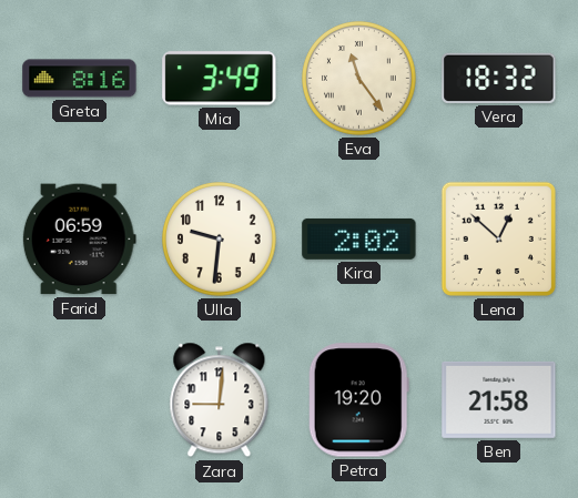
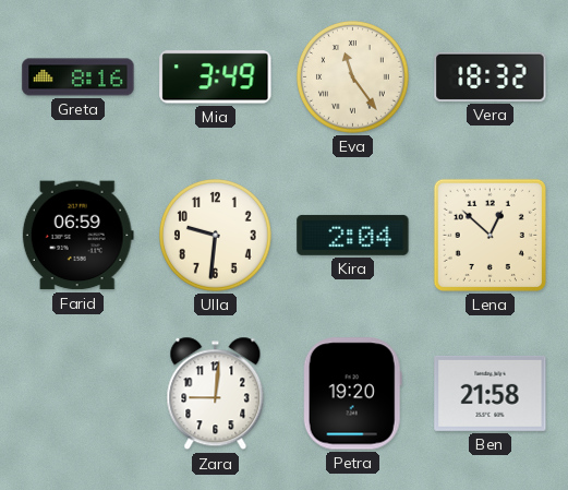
Kira: 2:02 -> 2:04 (353, 235)
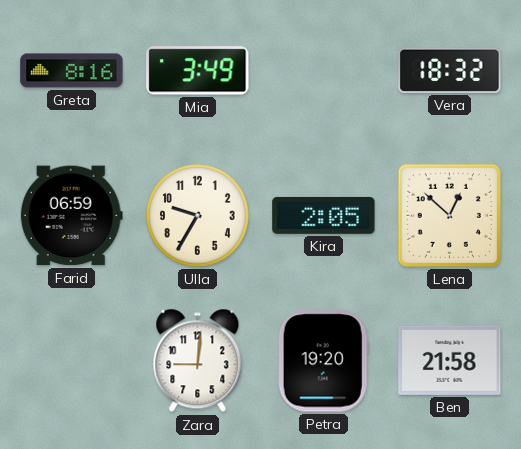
Eva: 11:24 -> none (353, 77)
Ulla: 9:31 -> 9:35 (198, 216)
Kira: 2:04 -> 2:05 (324, 215)
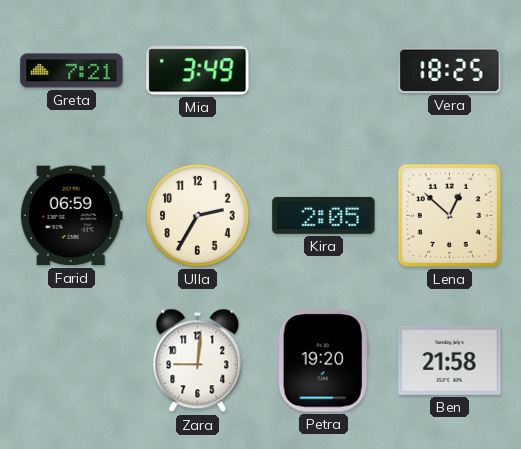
Greta: 8:16 -> 7:21 (72, 71)
Vera: 18:32 -> 18:25 (450, 70)
Ulla: 9:35 -> 2:35 (198, 216)
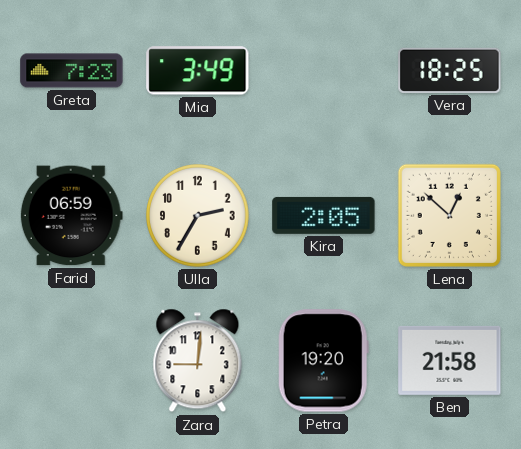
Greta: 7:21 -> 7:23 (72, 71)
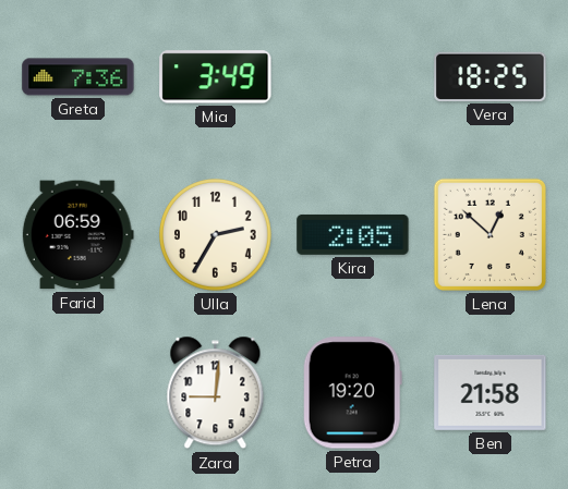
Greta: 7:23 -> 7:36 (78, 77)
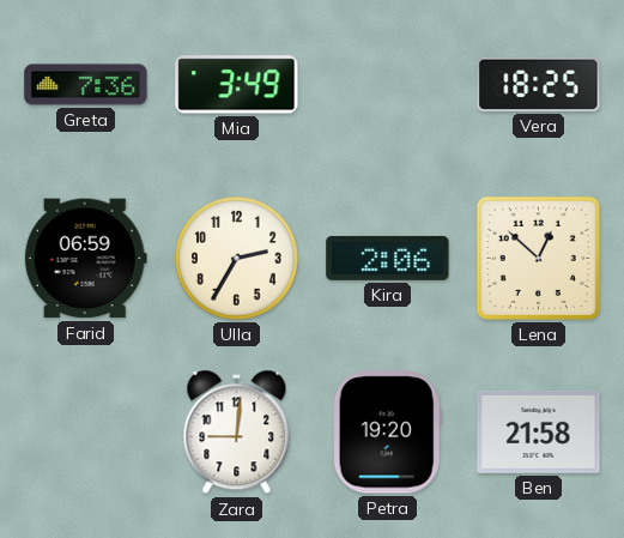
Kira: 2:05 -> 2:06 (388, 258)
